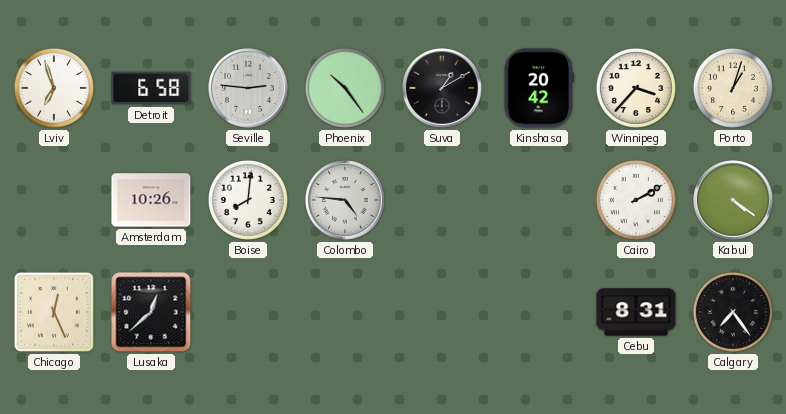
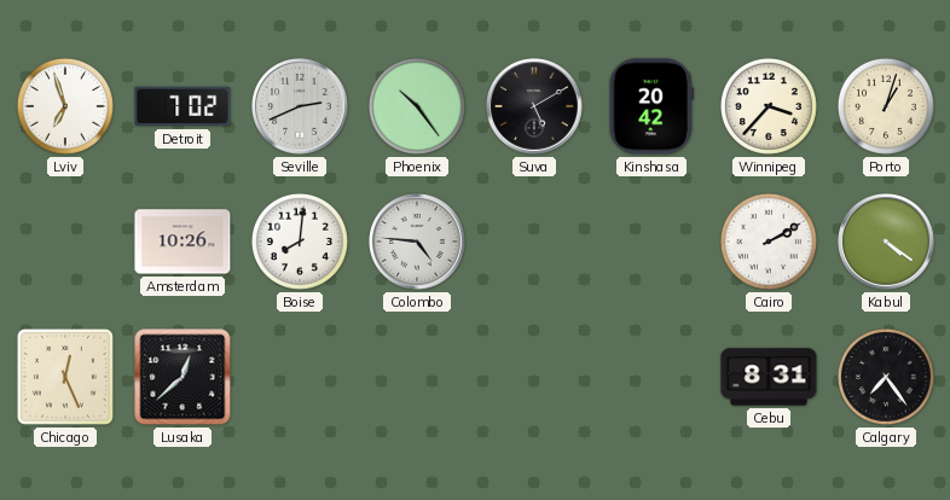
Detroit: 6:58 -> 7:02 (183, 106)
Seville: 2:46 -> 2:41 (300, 106)
Suva: 1:10 -> 5:10 (534, 106)
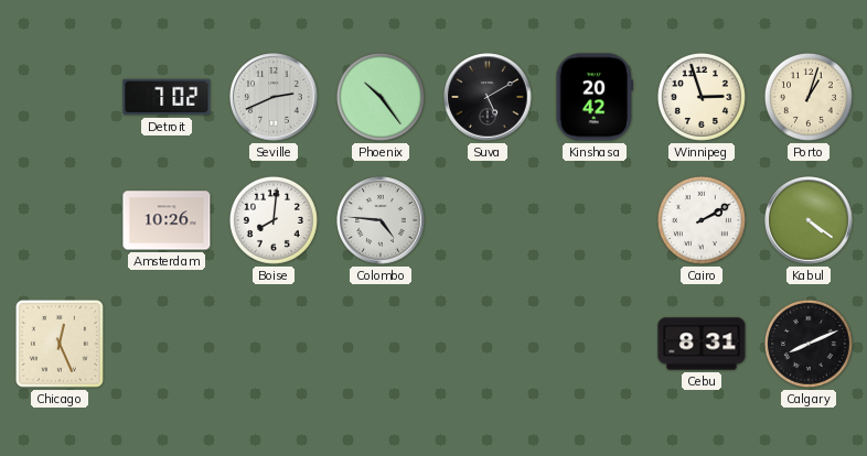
Lviv: 6:57 -> none (65, 106)
Winnipeg: 3:37 -> 2:57 (702, 97)
Lusaka: 12:38 -> none (183, 377)
Calgary: 7:24 -> 8:11 (809, 344)
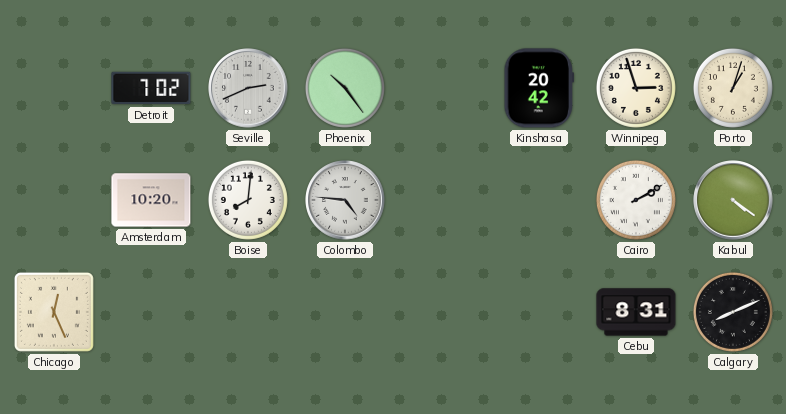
Suva: 5:10 -> none (488, 97)
Amsterdam: 10:26 -> 10:20 (151, 200)
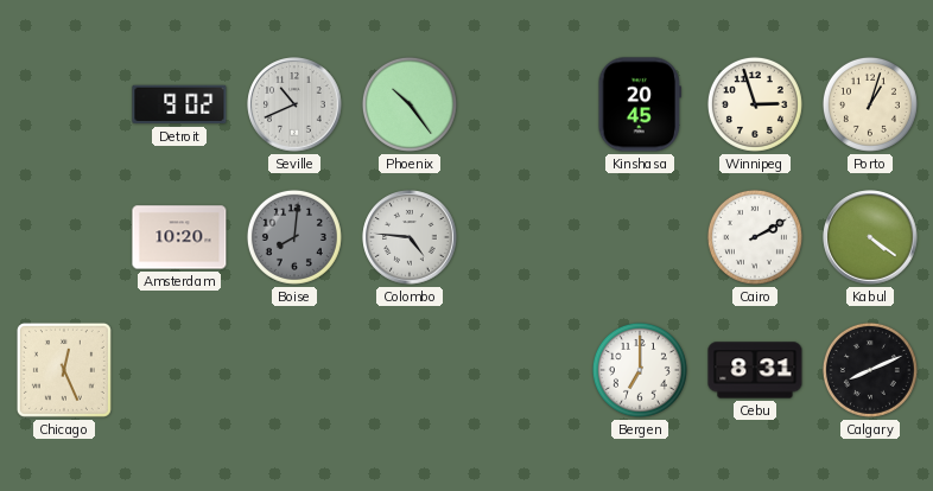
Detroit: 7:02 -> 9:02 (179, 104)
Seville: 2:41 -> 10:41 (294, 104)
Kinshasa: 20:42 -> 20:45 (639, 104)
Boise dial: white -> grey (294, 237)
Bergen: none -> 7:00 (640, 370)
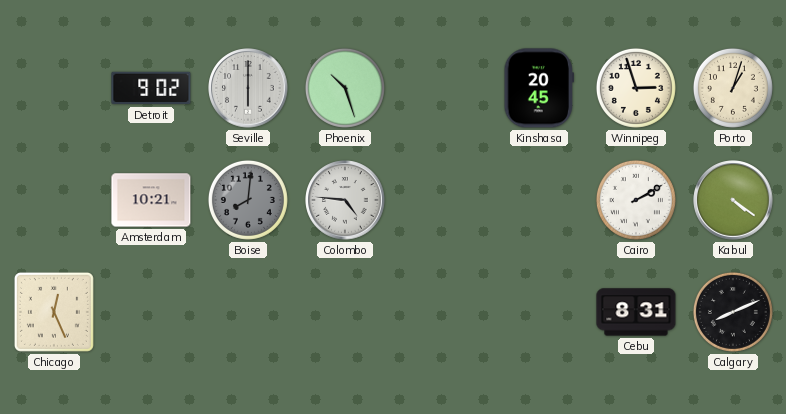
Seville: 10:41 -> 6:00 (248, 88)
Phoenix: 10:24 -> 10:27 (345, 88)
Amsterdam: 10:20 -> 10:21 (151, 200)
Bergen: 7:00 -> none (640, 370)
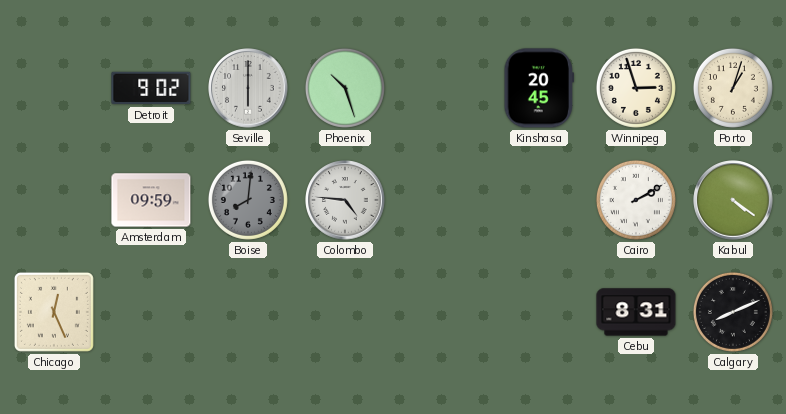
Amsterdam: 10:21 -> 09:59 (151, 200)
